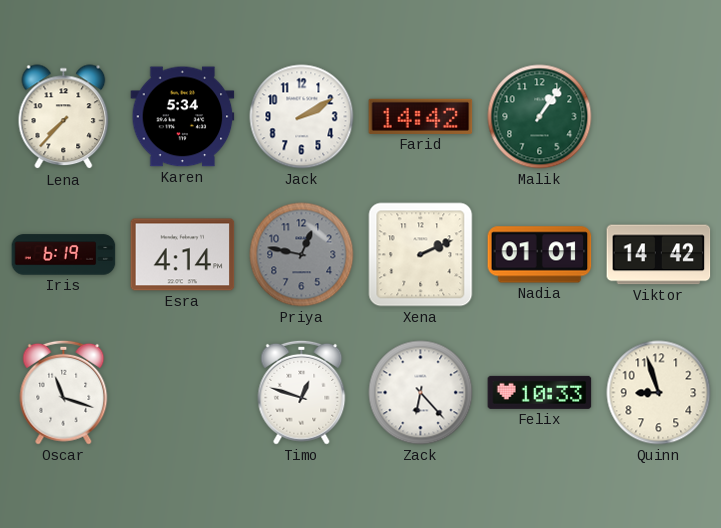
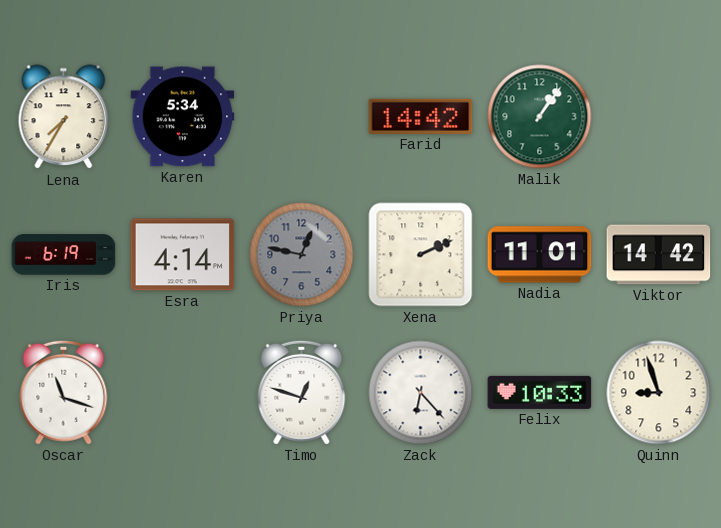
Lena: 7:37 -> 7:35 (64, 117)
Jack: 2:10 -> none (302, 117)
Nadia: 01:01 -> 11:01 (540, 255)
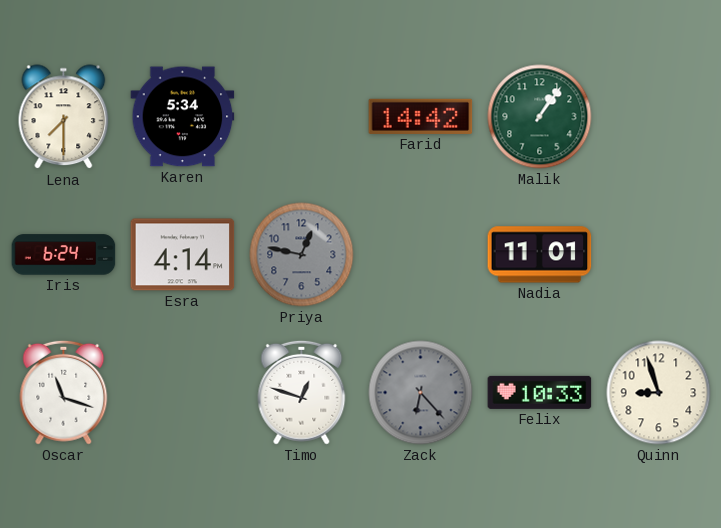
Lena: 7:35 -> 7:30 (64, 117)
Iris: 6:19 -> 6:24 (64, 255)
Xena: 2:11 -> none (421, 255)
Viktor: 14:42 -> none (659, 255)
Zack dial: white -> grey (421, 393)
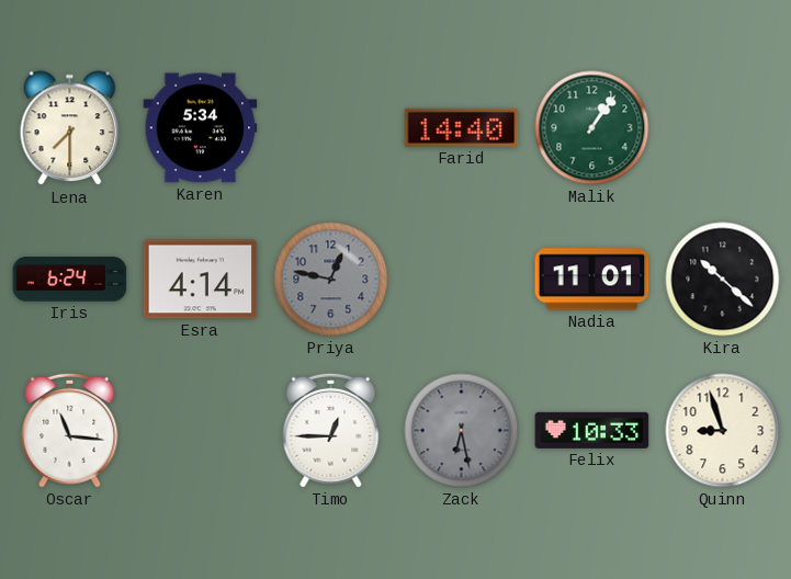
Farid: 14:42 -> 14:40 (462, 127)
Kira: none -> 10:22 (723, 280)
Oscar: 11:18 -> 11:16 (70, 430)
Timo: 12:48 -> 12:45 (331, 430)
Zack: 6:23 -> 6:28 (462, 431)
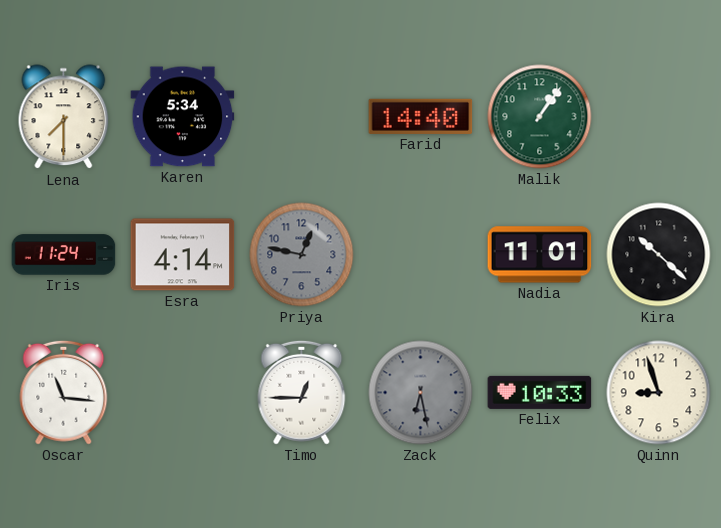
Iris: 6:24 -> 11:24 (64, 255)
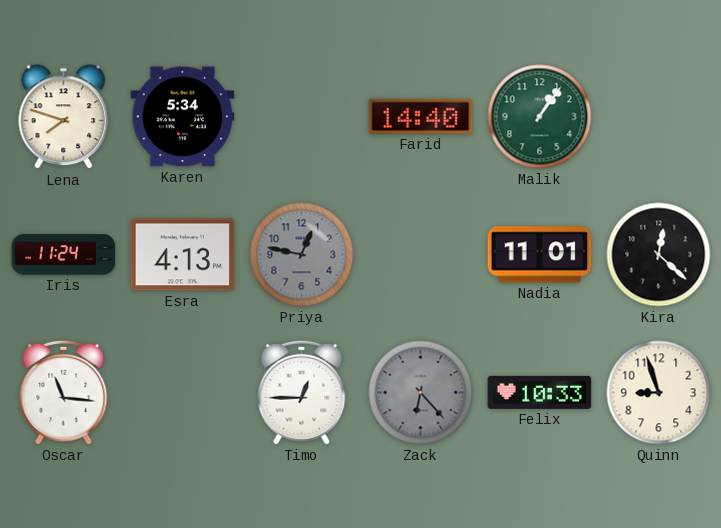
Lena: 7:30 -> 7:48 (64, 117)
Esra: 4:14 -> 4:13 (183, 255)
Kira: 10:22 -> 12:22 (659, 255)
Zack: 6:28 -> 6:23 (421, 393)
